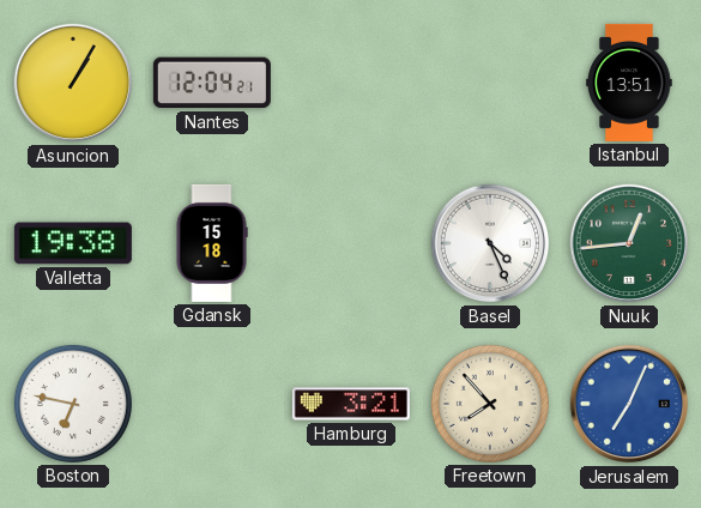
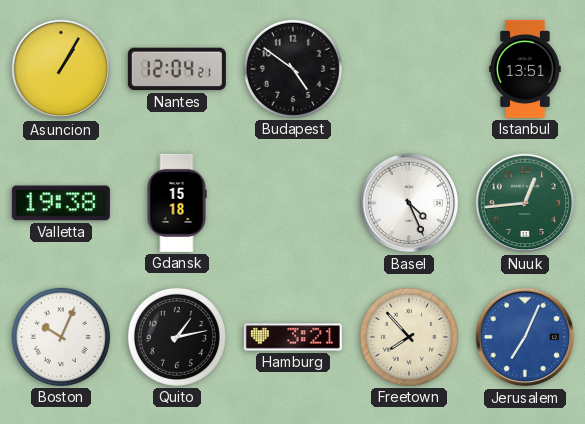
Budapest: none -> 4:51 (293, 69)
Boston: 6:47 -> 10:04 (61, 337)
Quito: none -> 1:13 (177, 337)
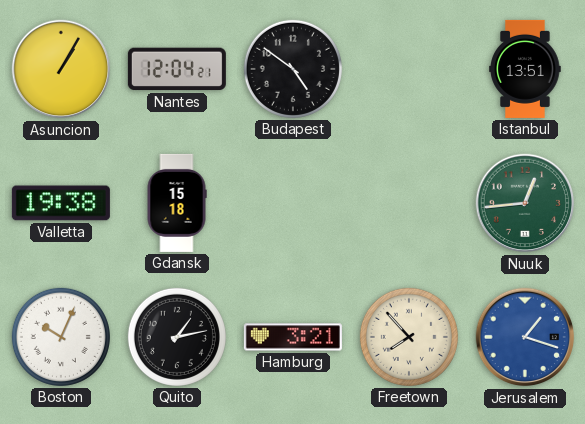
Basel: 4:26 -> none (409, 203)
Jerusalem: 7:04 -> 1:18 (525, 337)
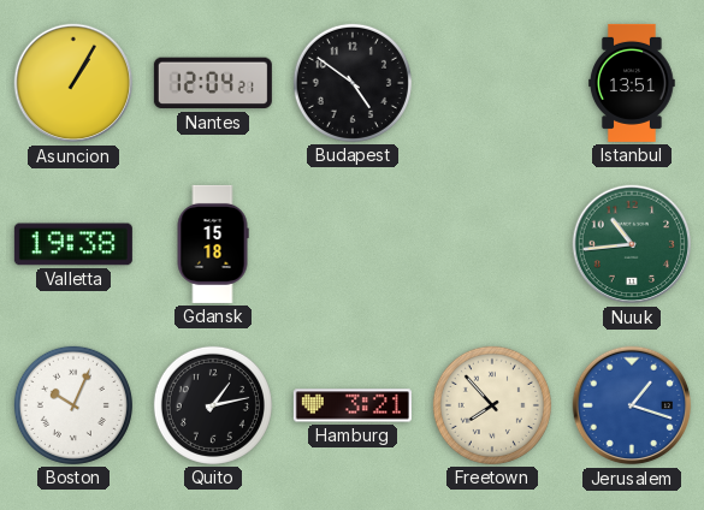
Nuuk: 12:44 -> 10:44 (632, 244)
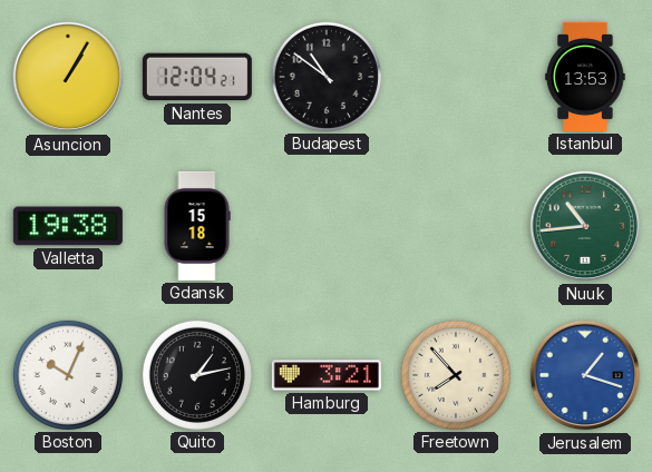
Budapest: 4:51 -> 10:51 (327, 77)
Istanbul: 13:51 -> 13:53 (585, 77)
